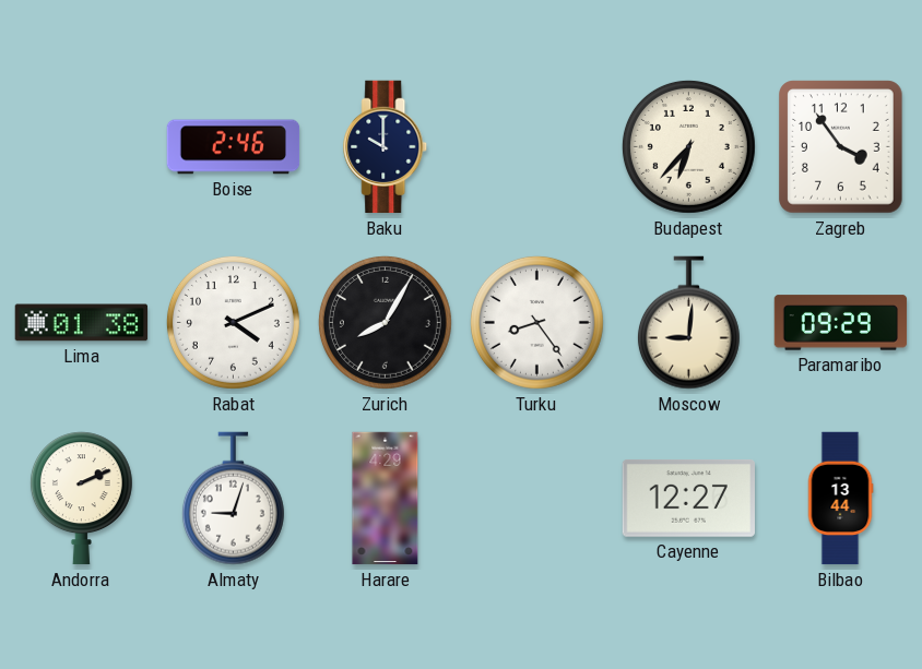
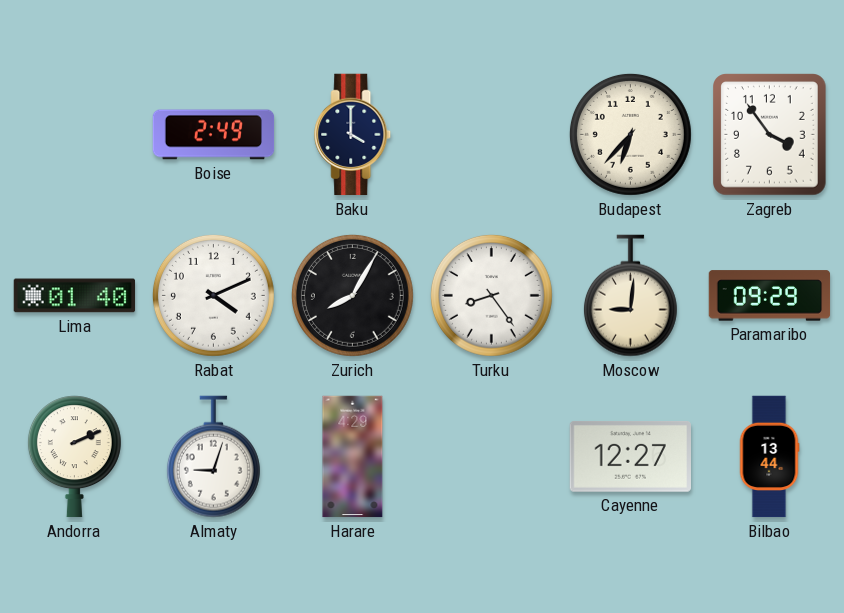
Boise: 2:46 -> 2:49 (214, 135)
Baku: 10:00 -> 4:00 (353, 135)
Lima: 01:38 -> 01:40 (75, 296)
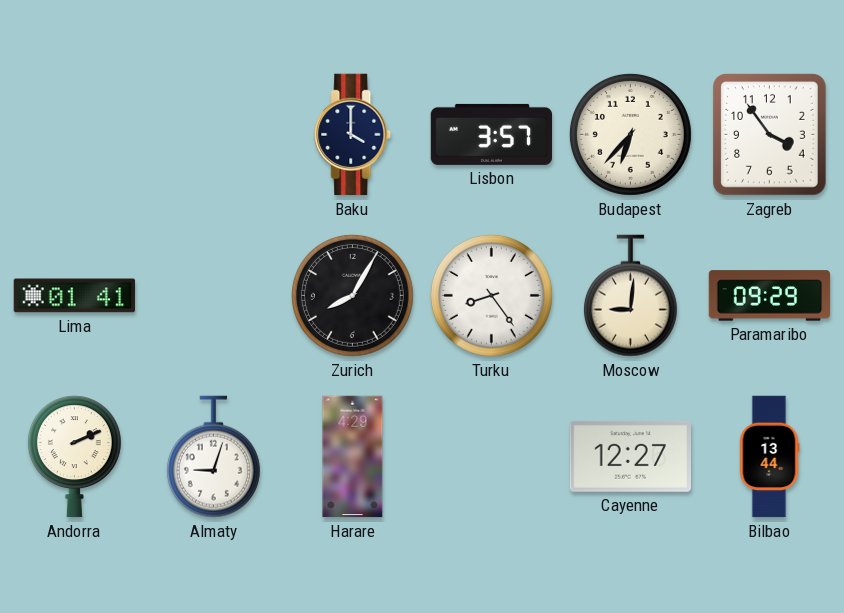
Boise: 2:49 -> none (214, 135)
Lisbon: none -> 3:57 (492, 134)
Lima: 01:40 -> 01:41 (75, 296)
Rabat: 4:11 -> none (213, 295)
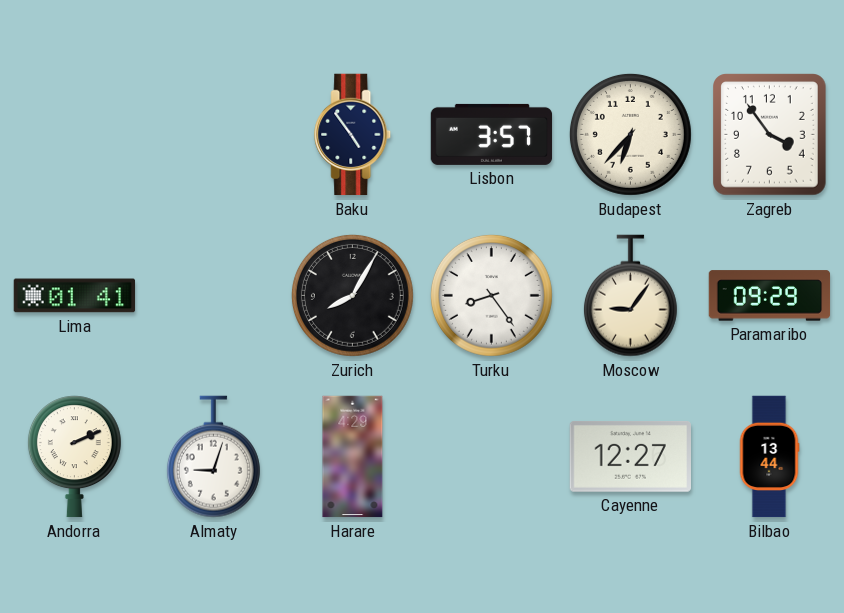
Baku: 4:00 -> 4:54 (353, 135)
Moscow: 9:01 -> 9:06 (630, 296)
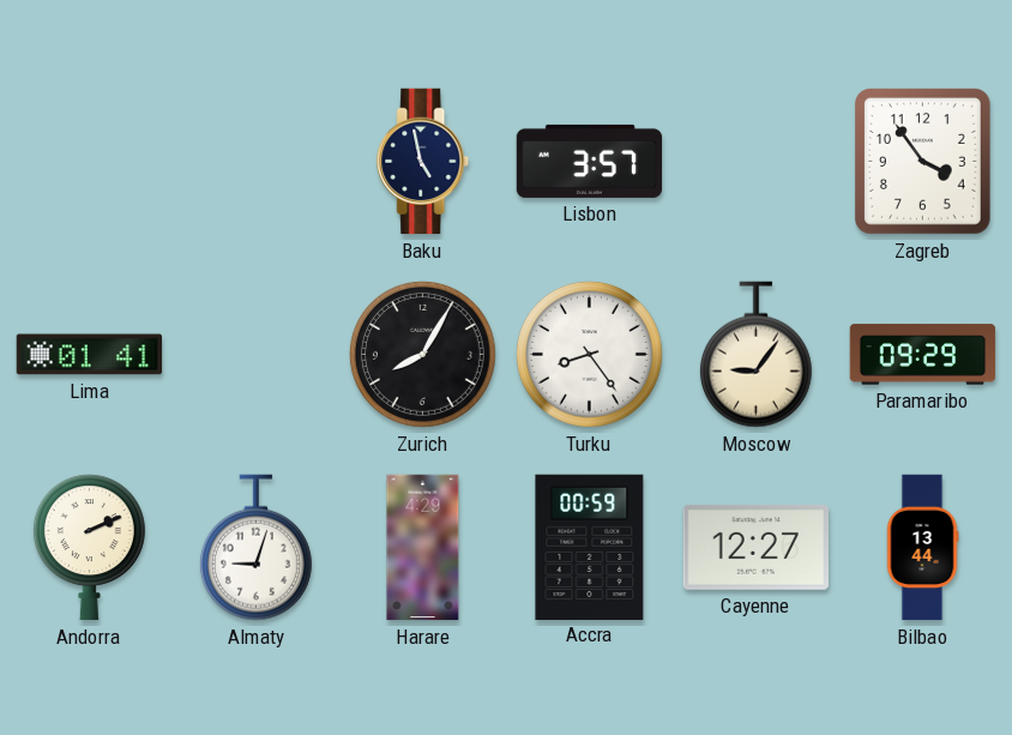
Baku: 4:54 -> 4:58 (423, 162)
Budapest: 6:37 -> none (630, 134)
Accra: none -> 00:59 (590, 547)
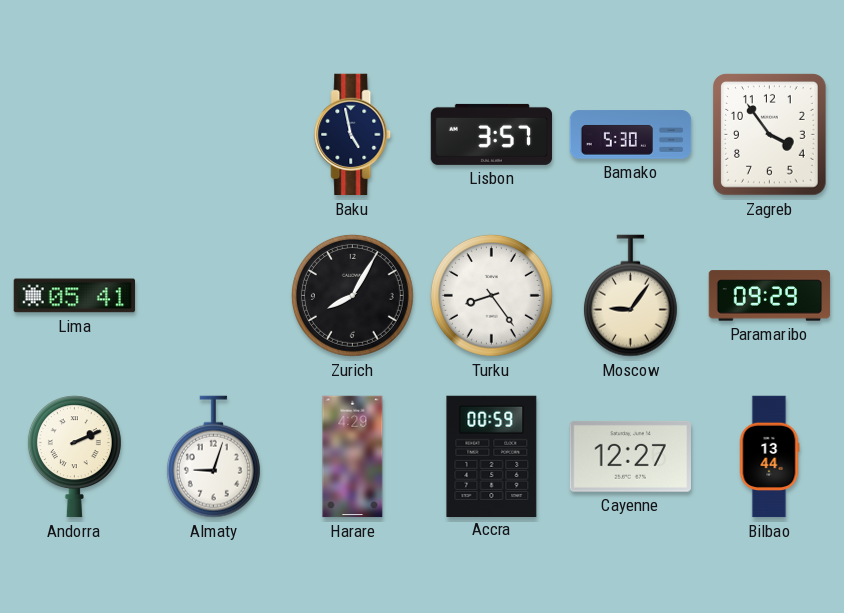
Bamako: none -> 5:30 (631, 135)
Lima: 01:41 -> 05:41 (75, 296)
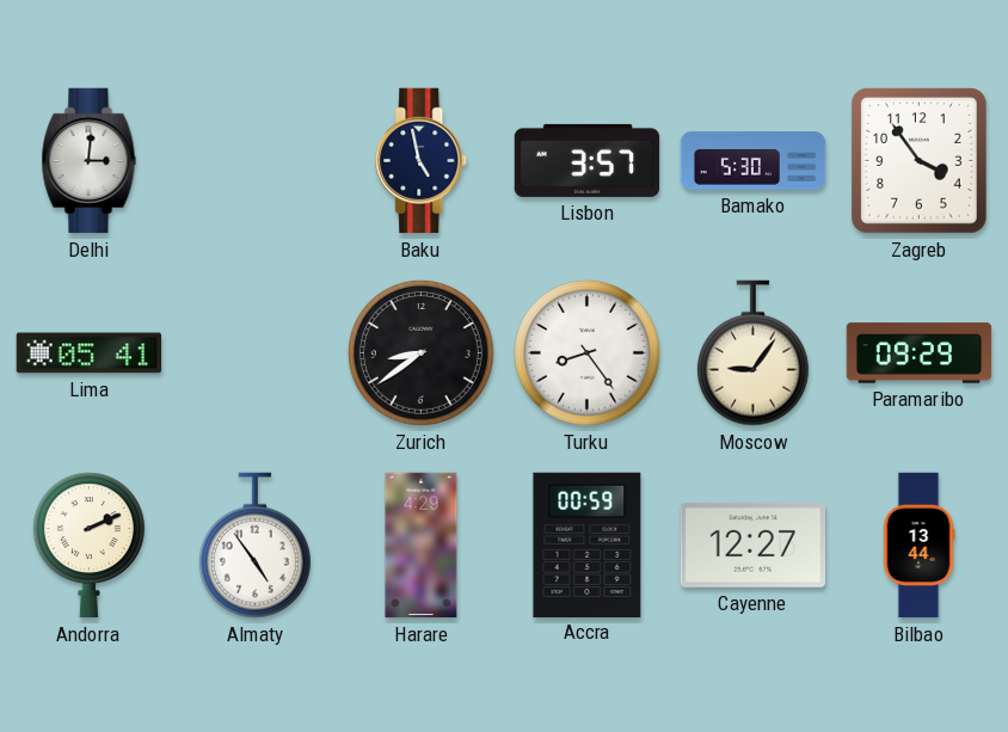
Delhi: none -> 3:01 (90, 161)
Zurich: 8:05 -> 8:39 (420, 352)
Almaty: 9:03 -> 4:54 (254, 546)
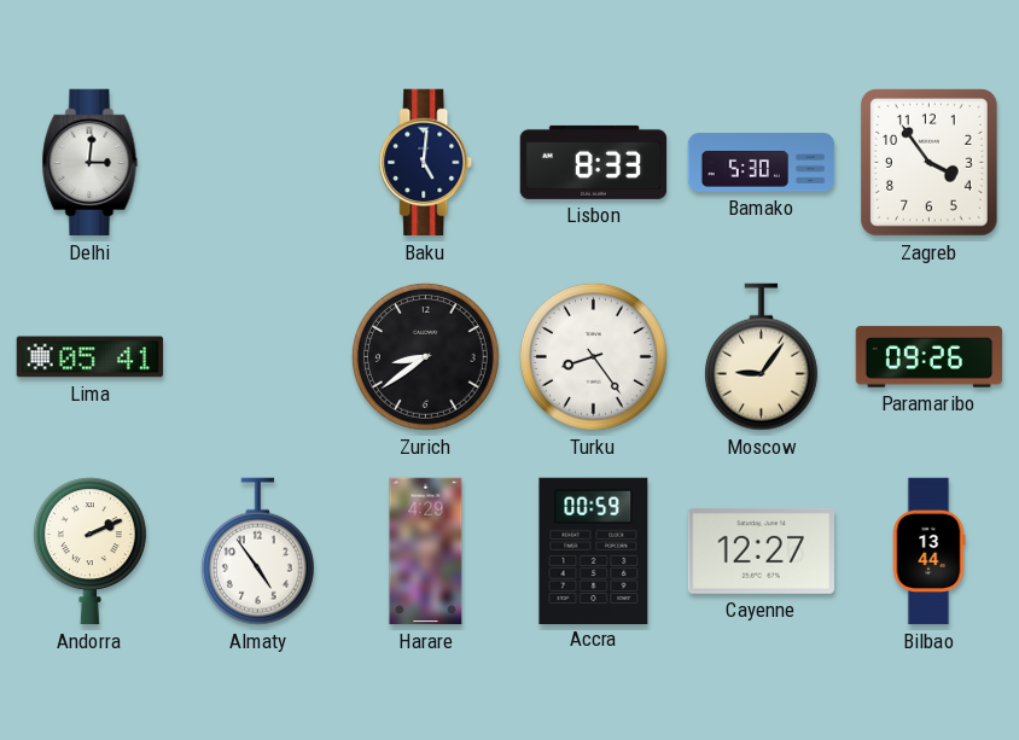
Baku: 4:58 -> 5:01 (426, 163)
Lisbon: 3:57 -> 8:33 (594, 162)
Paramaribo: 09:29 -> 09:26 (930, 357)
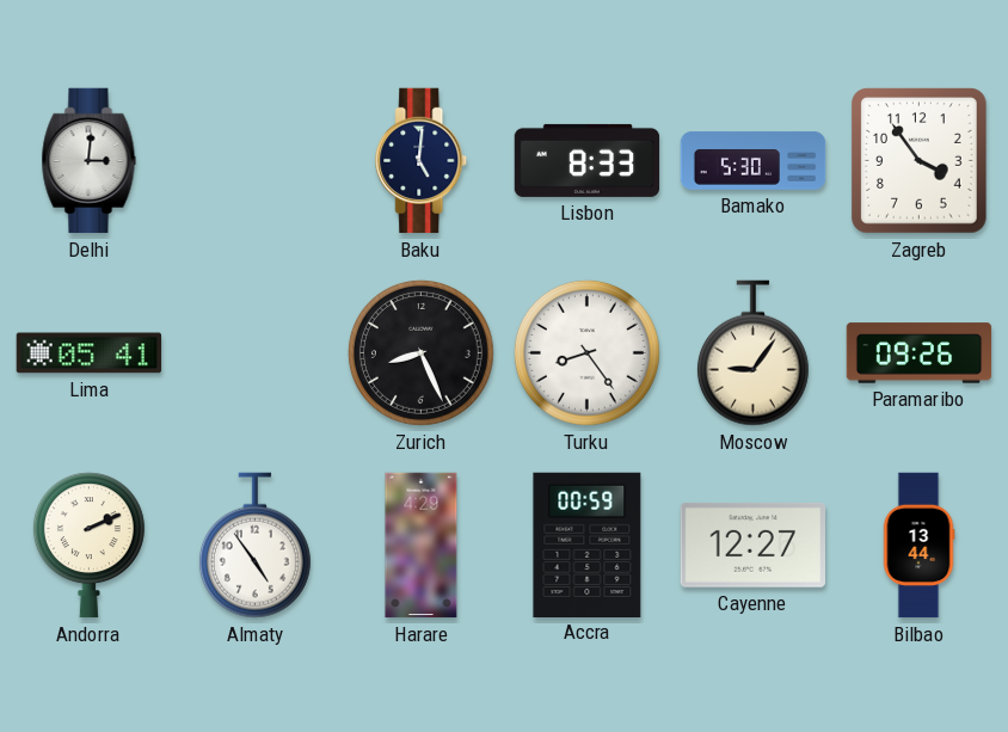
Zurich: 8:39 -> 8:26 (420, 352)
